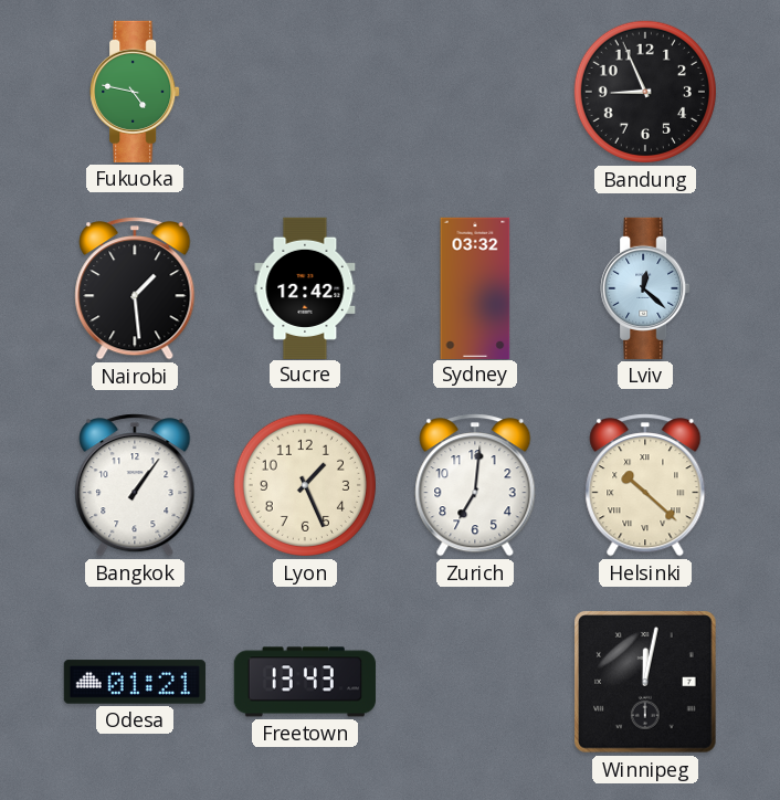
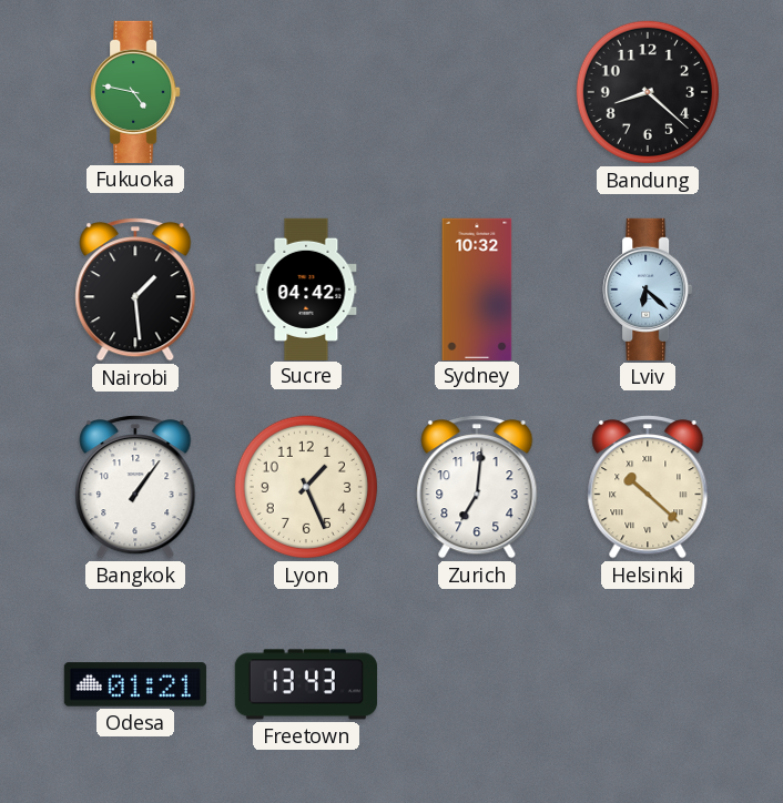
Bandung: 8:56 -> 8:22 (648, 92)
Sucre: 12:42 -> 04:42 (306, 288)
Sydney: 03:32 -> 10:32 (477, 288)
Lviv: 12:22 -> 6:22 (648, 289)
Winnipeg: 12:02 -> none (646, 683)
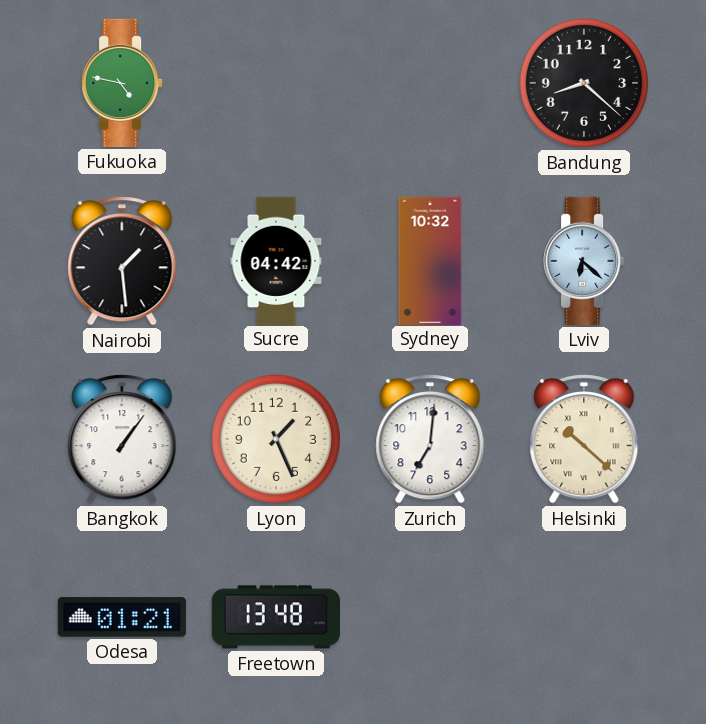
Freetown: 13:43 -> 13:48 (276, 617)
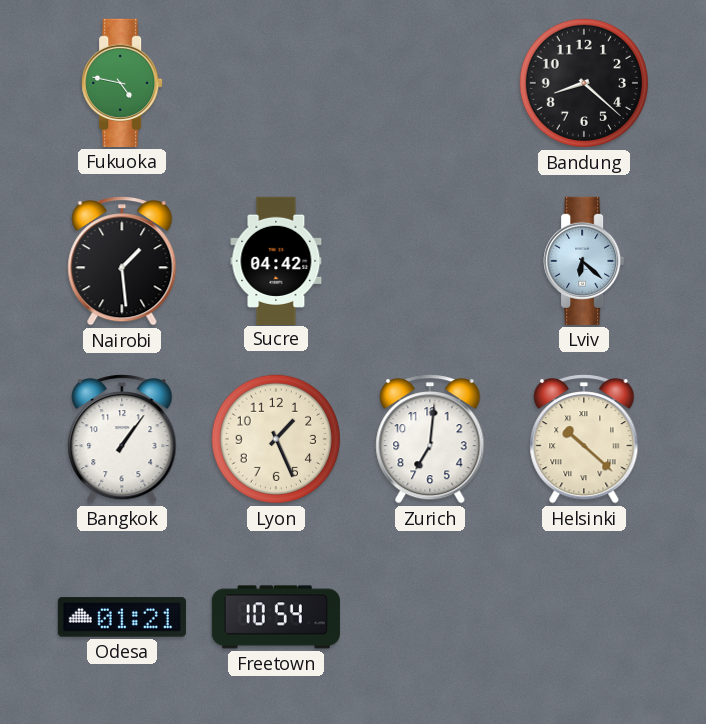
Sydney: 10:32 -> none (430, 260)
Freetown: 13:48 -> 10:54 (276, 617)
